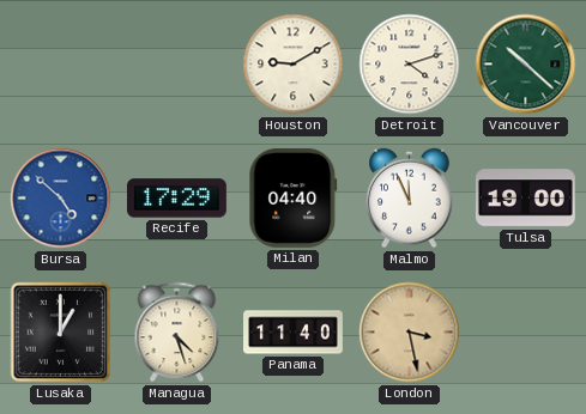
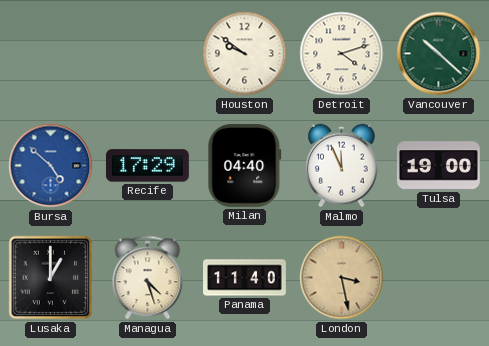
Houston: 9:10 -> 9:51 (245, 54)
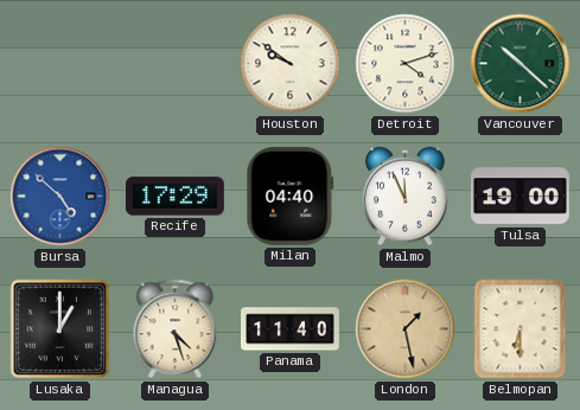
London: 3:28 -> 1:28 (406, 329)
Belmopan: none -> 6:30 (521, 329)
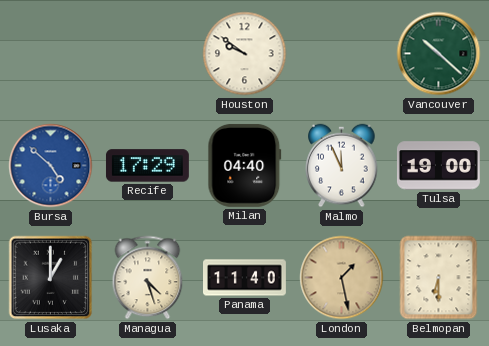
Detroit: 4:12 -> none (406, 64)
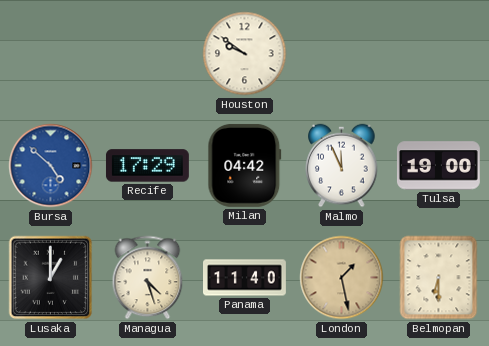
Vancouver: 10:22 -> none (439, 54)
Milan: 04:40 -> 04:42 (245, 165)
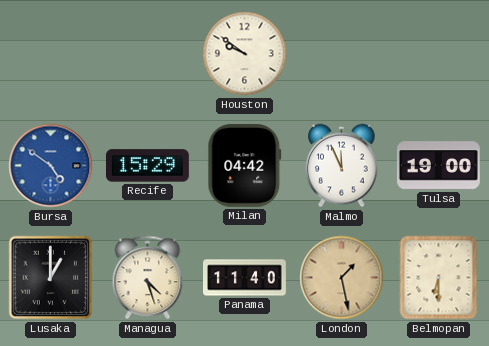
Bursa: 4:52 -> 4:51 (51, 166)
Recife: 17:29 -> 15:29 (147, 166)
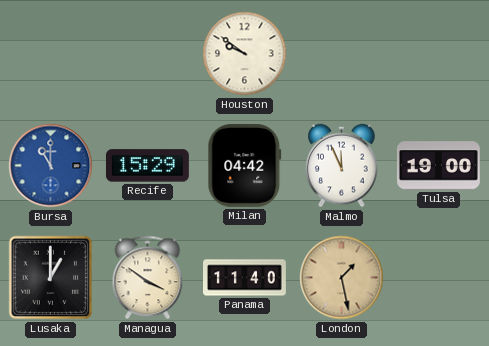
Bursa: 4:51 -> 11:00 (51, 166)
Managua: 4:27 -> 3:51 (148, 278)
Belmopan: 6:30 -> none (439, 278)
